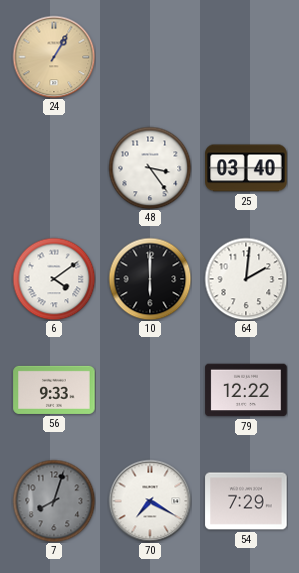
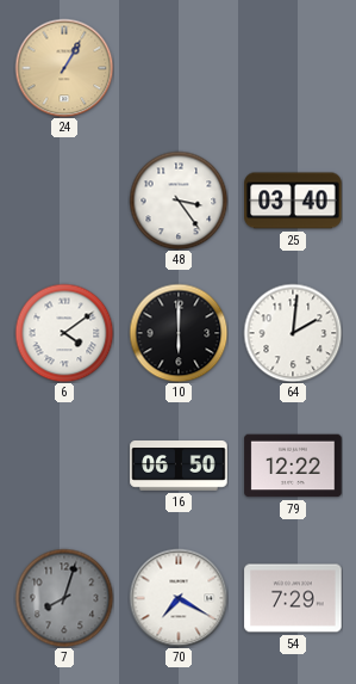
56: 9:33 -> none (54, 390)
16: none -> 06:50 (179, 467)
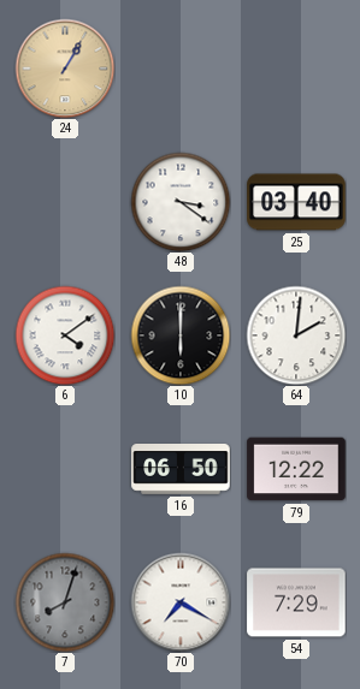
48: 3:24 -> 3:21 (181, 202)
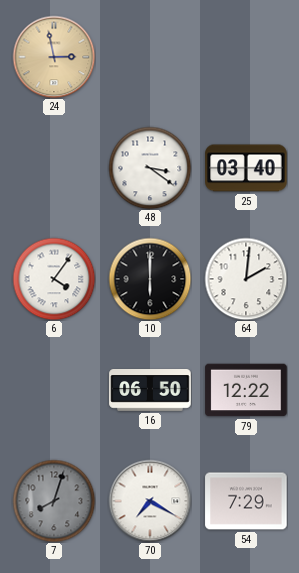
24: 1:05 -> 2:58 (54, 57)
6: 4:09 -> 4:06 (54, 279)
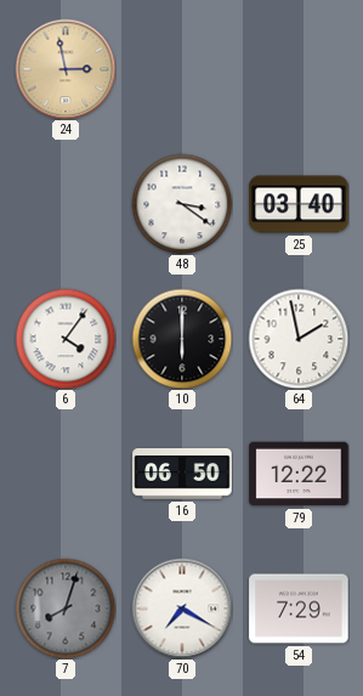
64: 2:01 -> 1:58 (299, 339)
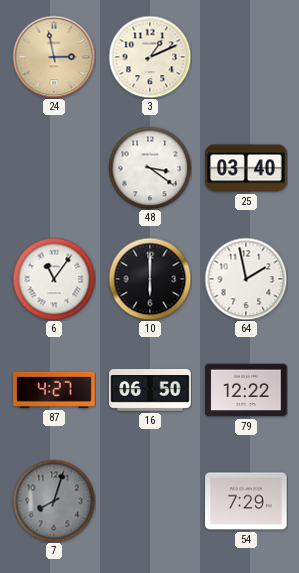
3: none -> 1:11 (150, 57)
6: 4:06 -> 11:06 (54, 279)
87: none -> 4:27 (54, 390)
70: 7:20 -> none (182, 609)
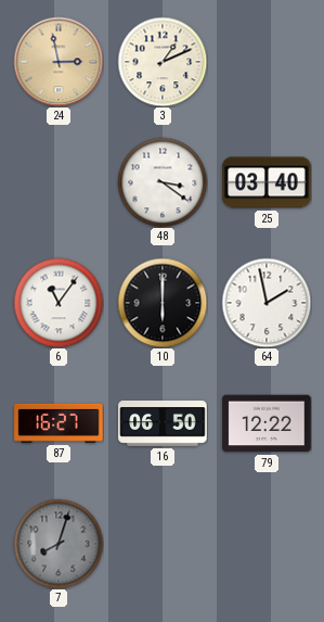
87: 4:27 -> 16:27 (59, 423)
54: 7:29 -> none (246, 501)
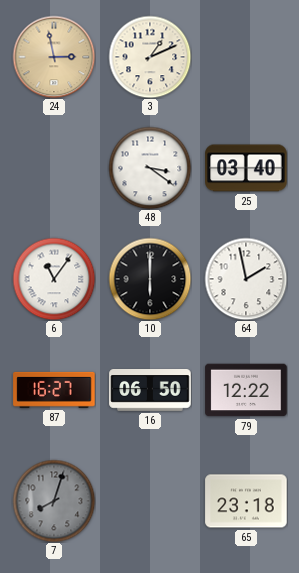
65: none -> 23:18 (246, 501)
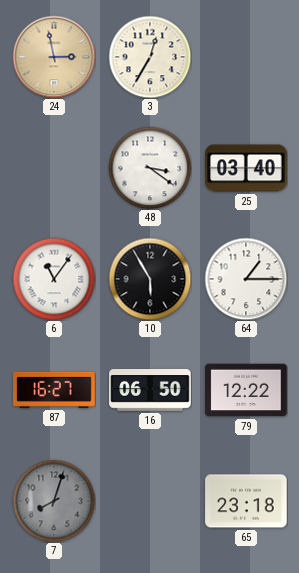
3: 1:11 -> 12:35 (150, 57)
10: 6:00 -> 5:55 (150, 279)
64: 1:58 -> 1:15 (246, 279)
